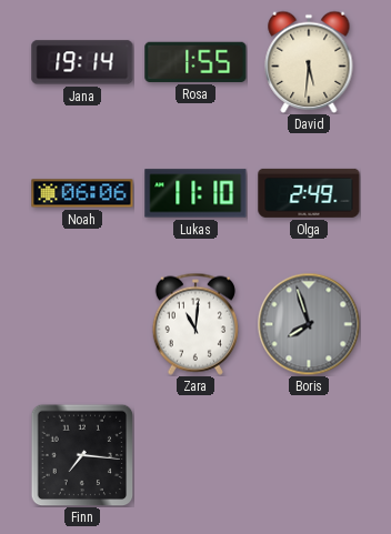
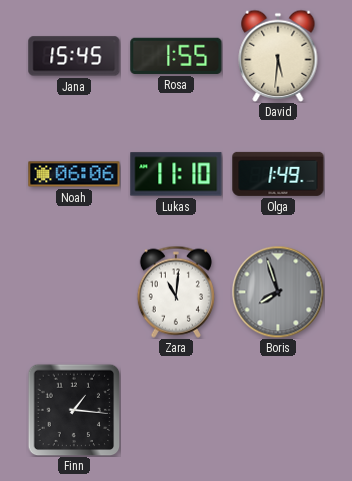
Jana: 19:14 -> 15:45 (74, 56)
Olga: 2:49 -> 1:49 (278, 174)
Finn: 7:16 -> 1:16 (74, 410)
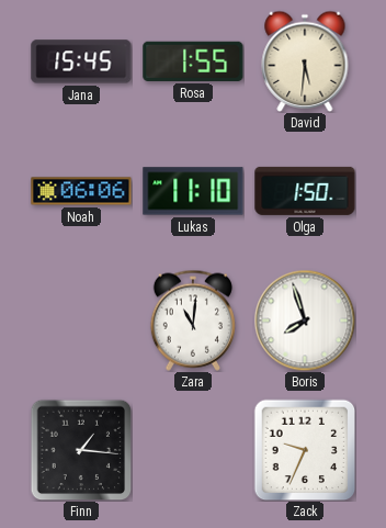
Olga: 1:49 -> 1:50 (305, 191)
Boris dial: grey -> white (305, 321)
Zack: none -> 9:34 (305, 450)
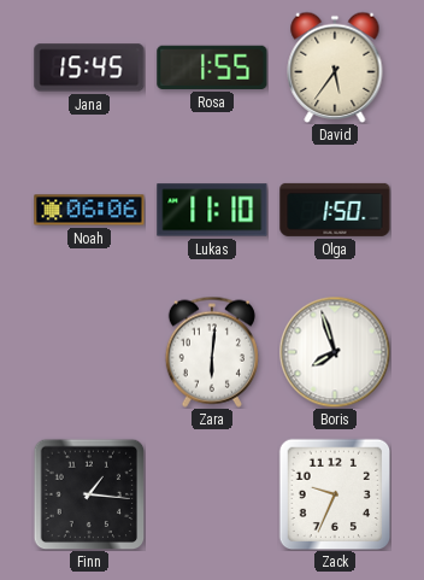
David: 5:31 -> 5:36 (335, 68)
Zara: 11:01 -> 6:01 (212, 352)
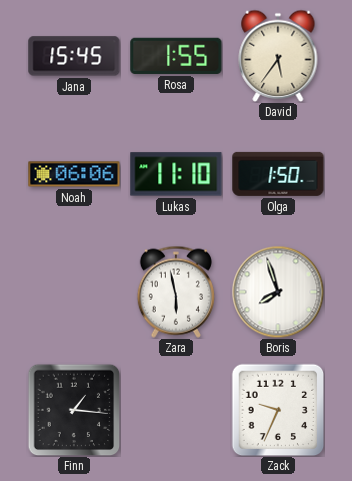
Zara: 6:01 -> 5:58 (176, 292)
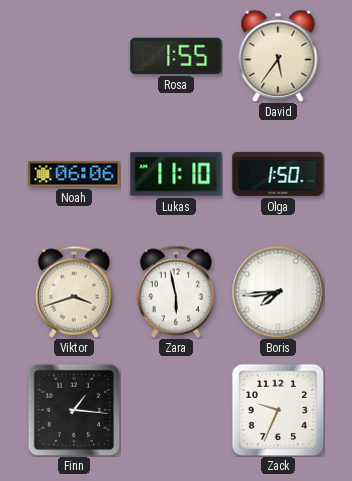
Jana: 15:45 -> none (74, 56)
Viktor: none -> 3:42 (74, 292)
Boris: 7:57 -> 7:44 (278, 292)
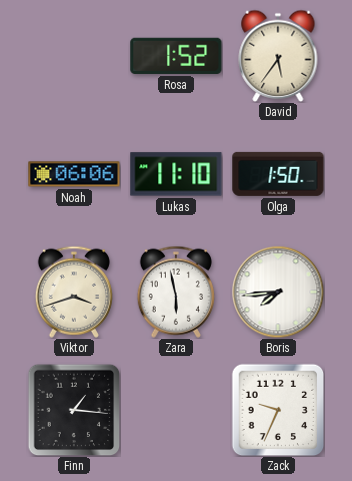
Rosa: 1:55 -> 1:52 (176, 56)
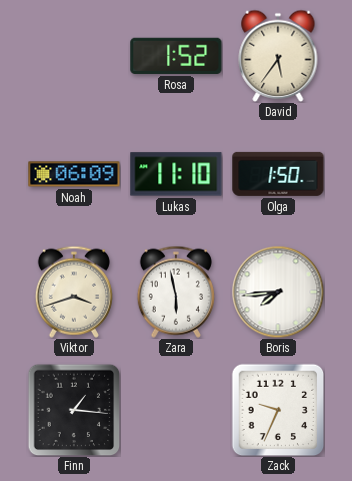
Noah: 06:06 -> 06:09 (74, 174)
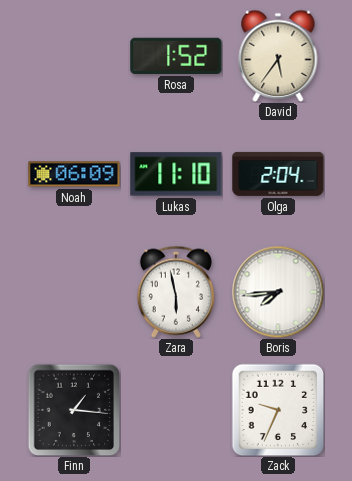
Olga: 1:50 -> 2:04 (278, 174)
Viktor: 3:42 -> none (74, 292)
